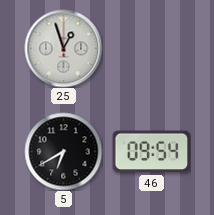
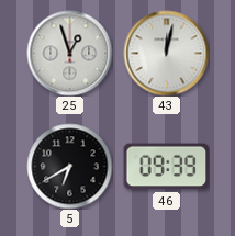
43: none -> 12:02 (166, 53)
46: 09:54 -> 09:39 (166, 167)
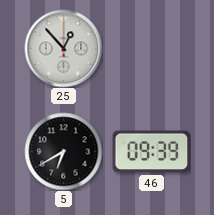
25: 12:57 -> 12:53 (63, 48)
43: 12:02 -> none (166, 53)
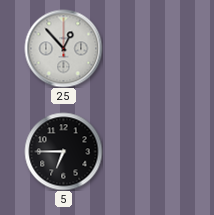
5: 6:40 -> 6:45 (63, 151)
46: 09:39 -> none (151, 152)
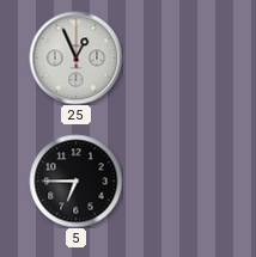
25: 12:53 -> 12:56 (75, 57)
